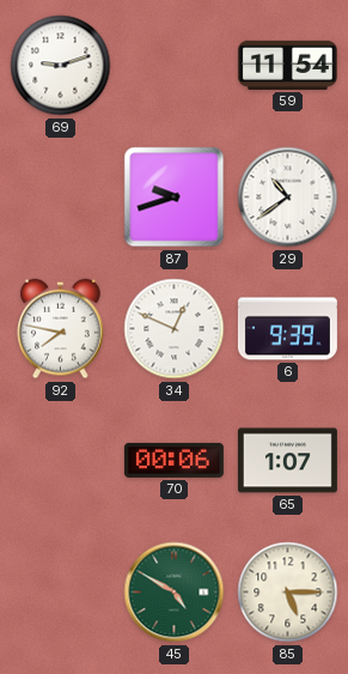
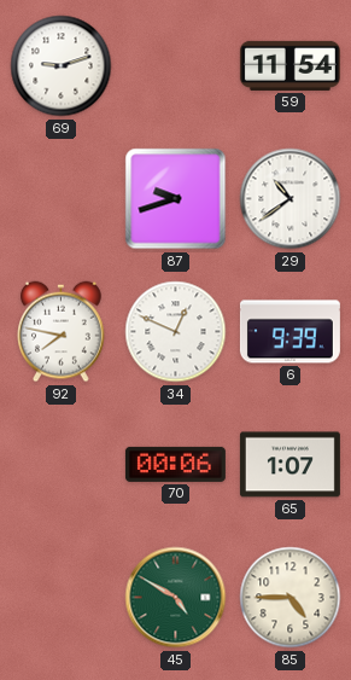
85: 5:15 -> 4:45 (291, 598)
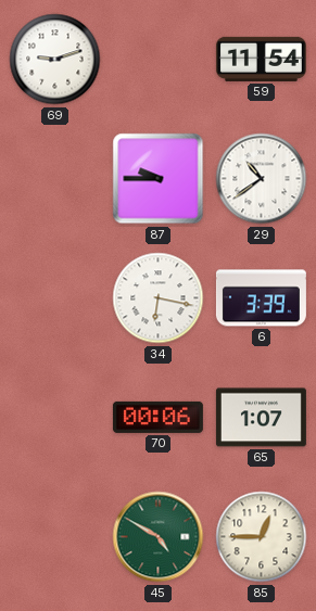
87: 9:42 -> 9:45 (159, 179)
92: 7:47 -> none (62, 332)
34: 12:49 -> 6:17 (159, 298)
6: 9:39 -> 3:39 (261, 298)
85: 4:45 -> 12:45 (262, 537)
